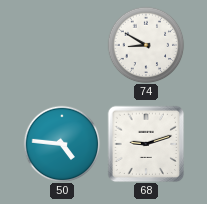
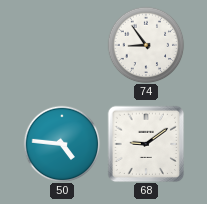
74: 8:50 -> 8:54 (146, 45)
68: 9:12 -> 9:09 (146, 144)
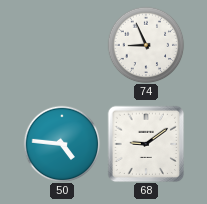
74: 8:54 -> 8:56 (146, 45)
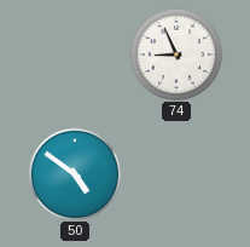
50: 4:46 -> 4:51 (75, 174)
68: 9:09 -> none (146, 144)
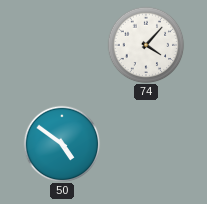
74: 8:56 -> 4:07 (146, 45)
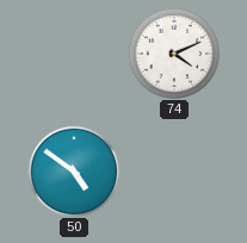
74: 4:07 -> 4:11 (174, 54)
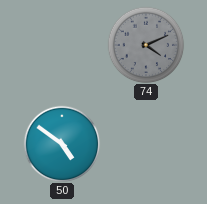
74 dial: white -> grey (146, 45)
